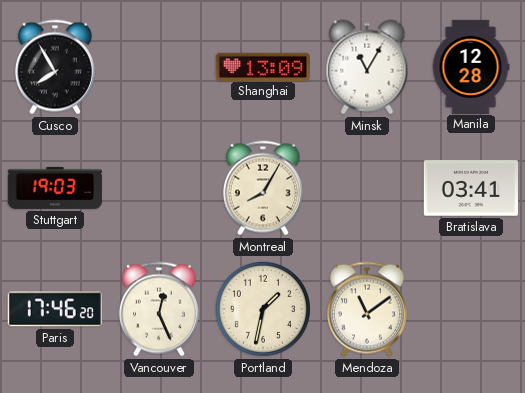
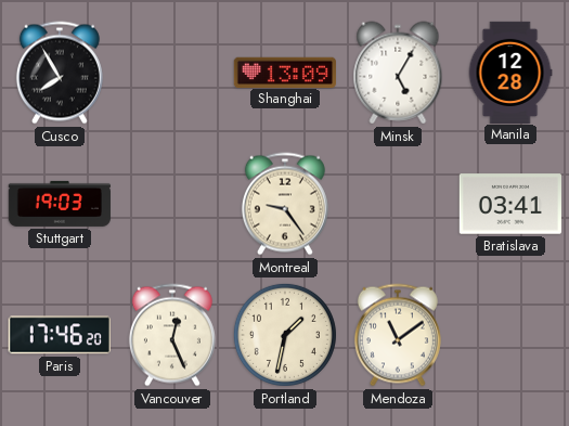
Minsk: 11:05 -> 5:05 (398, 73)
Montreal: 8:05 -> 9:24 (285, 204)
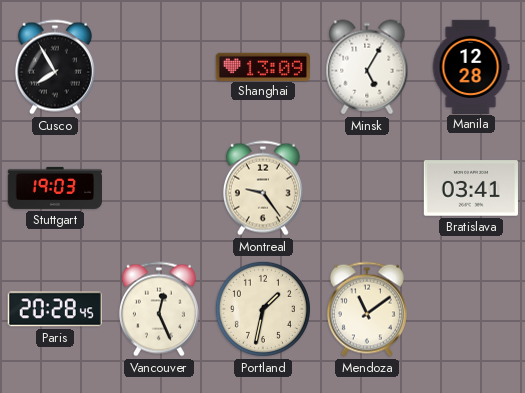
Paris: 17:46 -> 20:28 (55, 309)
